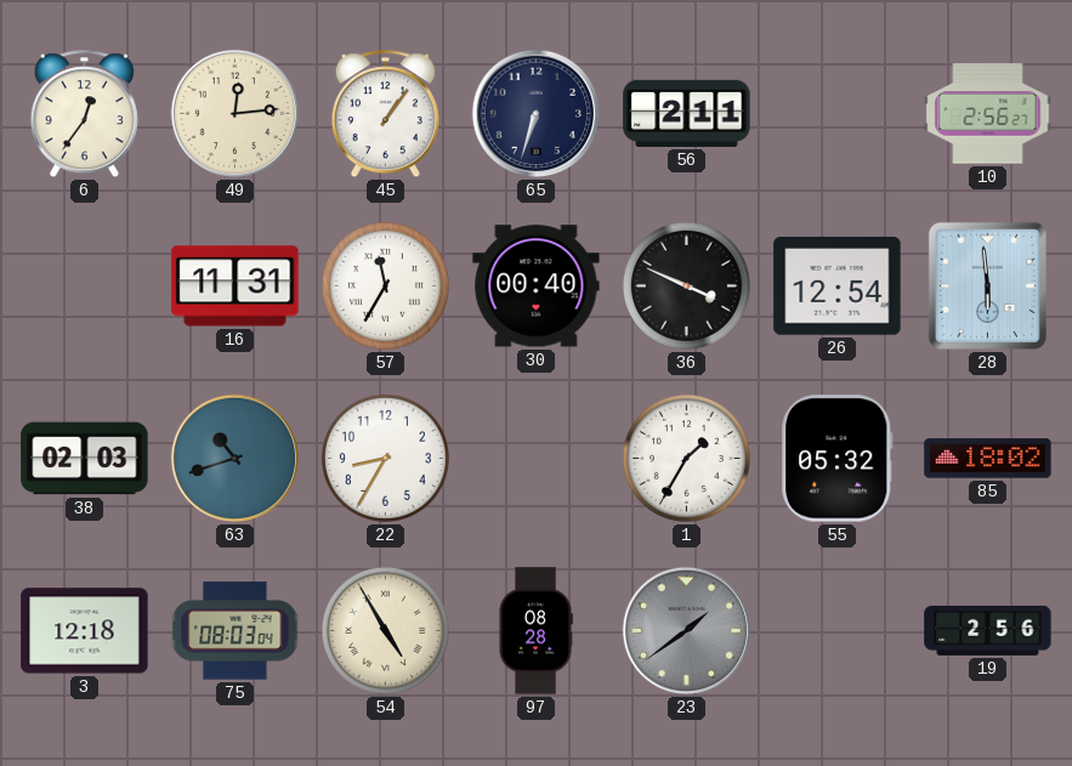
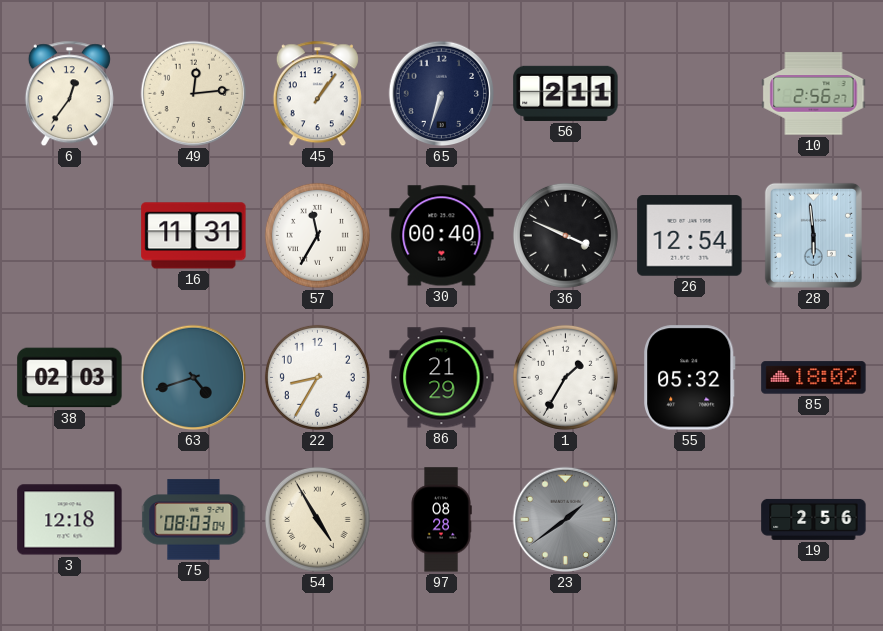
63: 10:42 -> 4:42 (194, 378)
86: none -> 21:29 (442, 378)
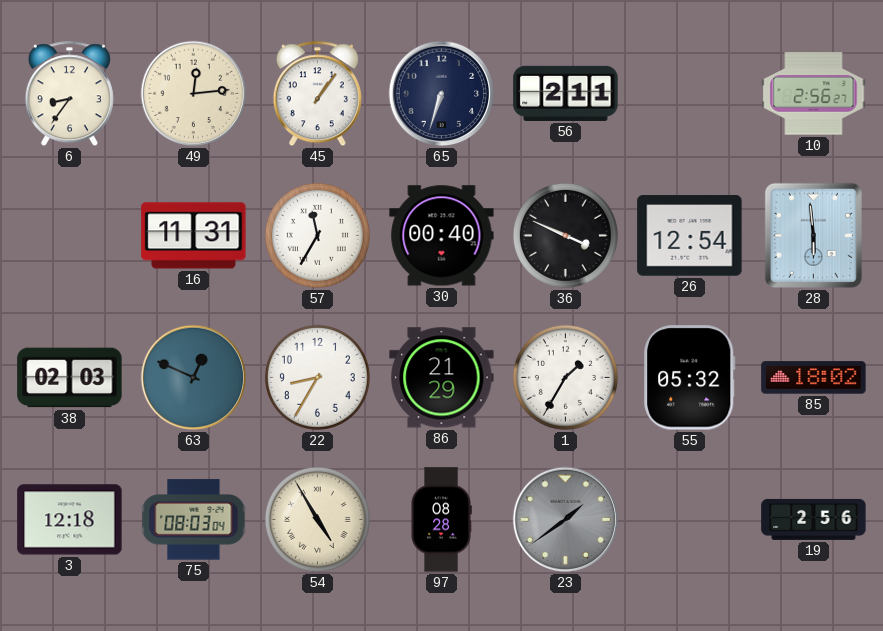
6: 12:36 -> 8:36 (69, 94)
63: 4:42 -> 12:49 (194, 378)
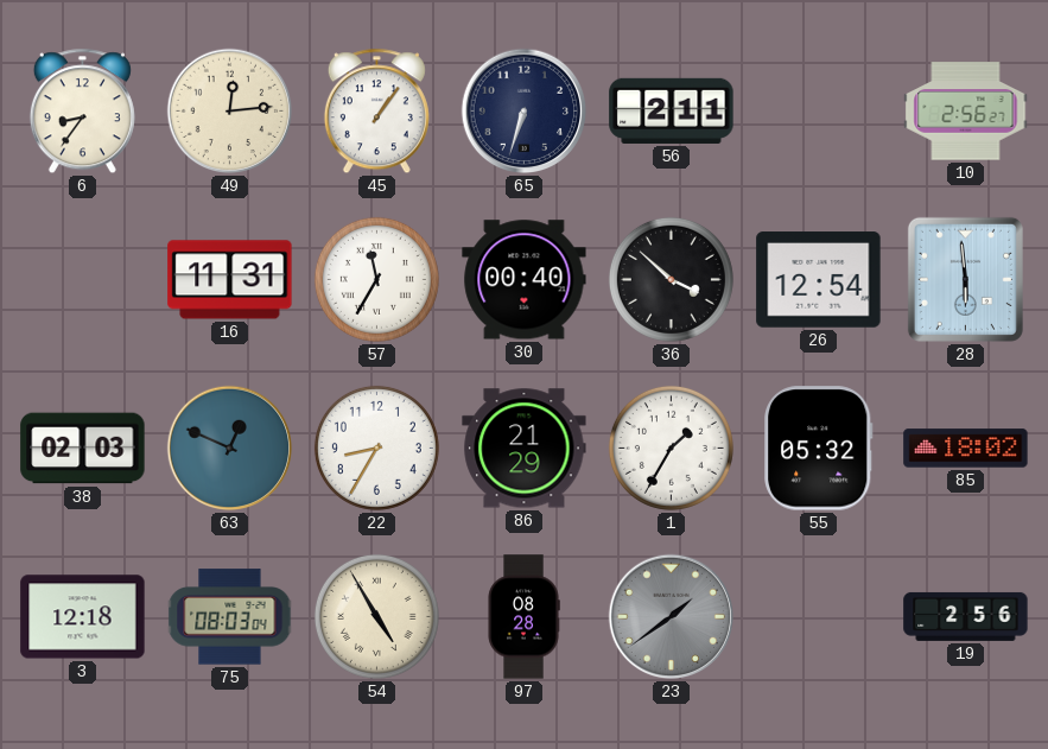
36: 3:49 -> 3:52 (671, 279)
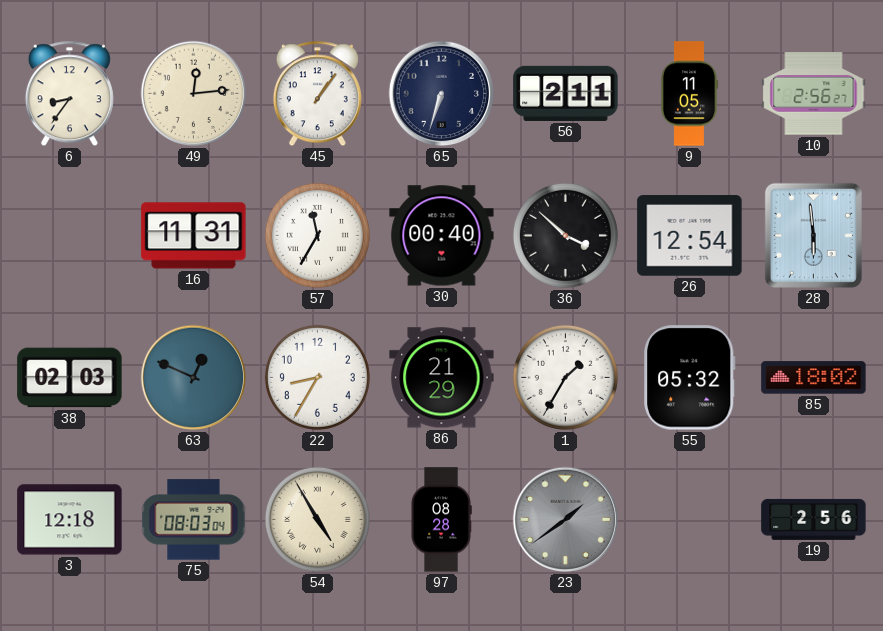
9: none -> 11:05 (689, 94)
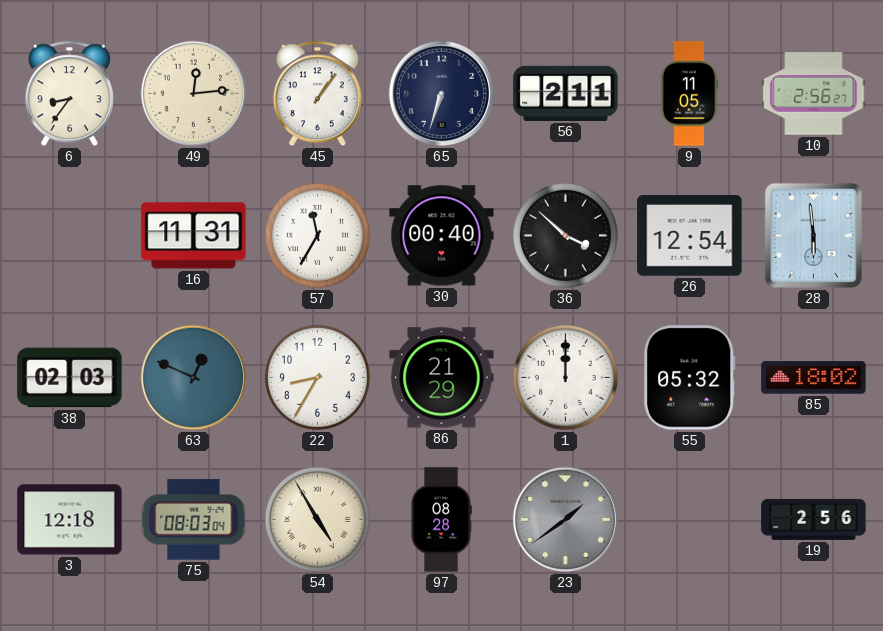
1: 1:35 -> 12:00 (565, 377)
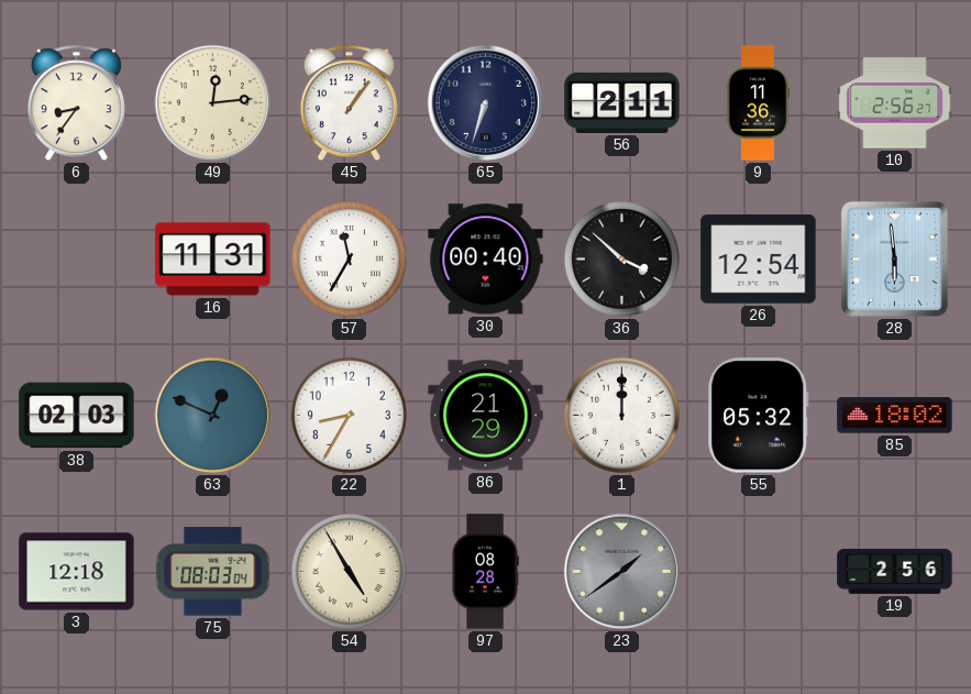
9: 11:05 -> 11:36 (758, 103)
